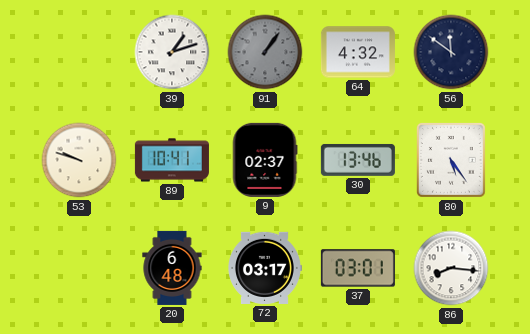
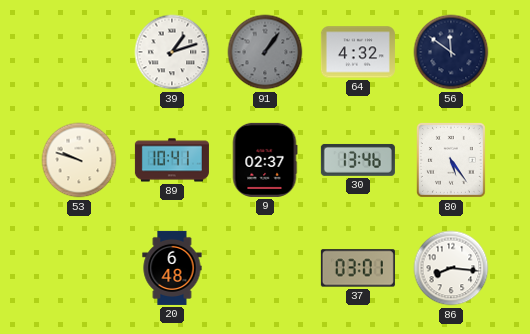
72: 03:17 -> none (265, 268)
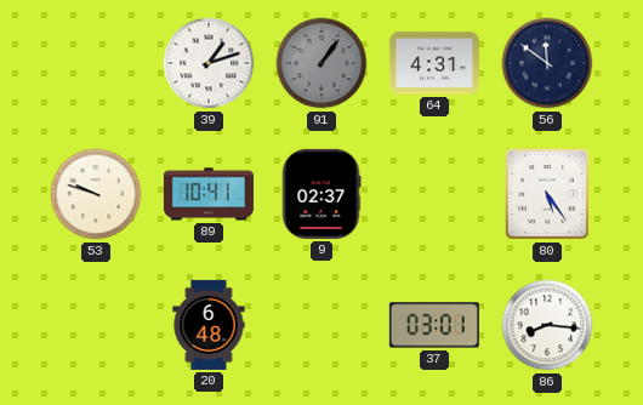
64: 4:32 -> 4:31 (434, 63)
30: 13:46 -> none (358, 160)
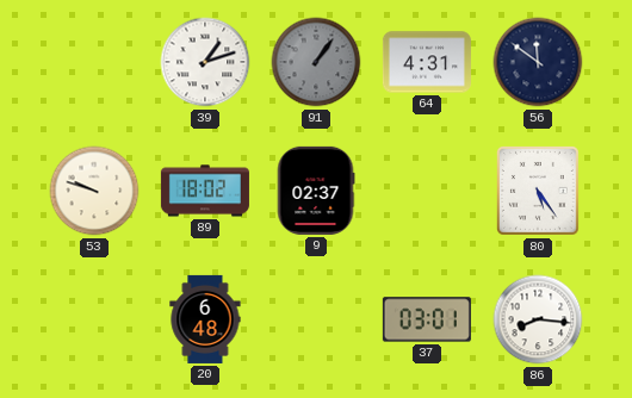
89: 10:41 -> 18:02 (205, 191)
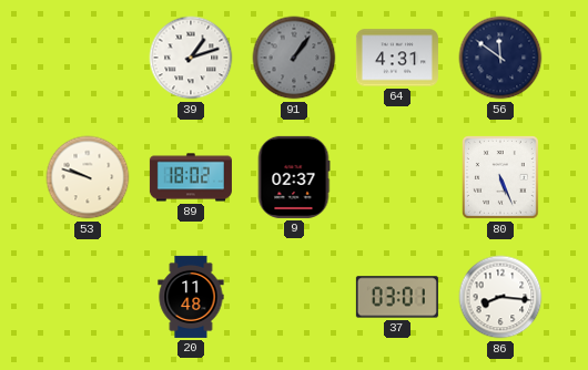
80: 5:24 -> 5:26 (500, 177)
20: 6:48 -> 11:48 (191, 297)
